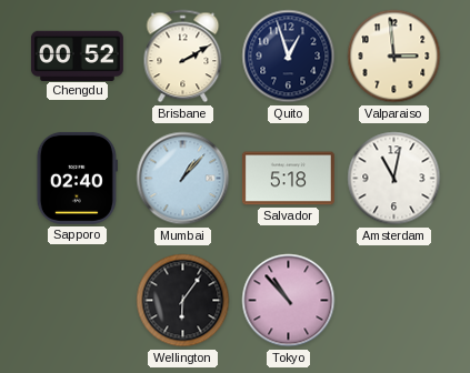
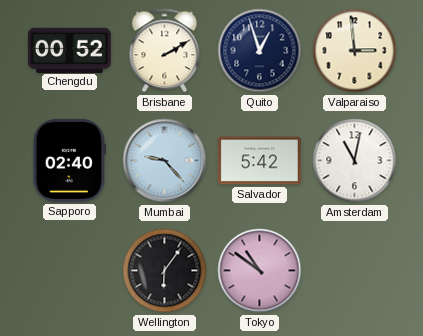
Mumbai: 1:07 -> 9:23 (165, 161)
Salvador: 5:18 -> 5:42 (259, 161)
Tokyo: 10:53 -> 10:51 (260, 271)
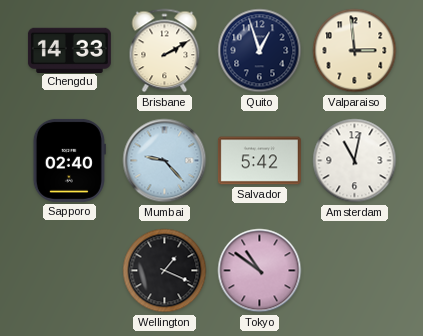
Chengdu: 00:52 -> 14:33 (69, 50)
Wellington: 6:06 -> 1:19 (165, 271)
